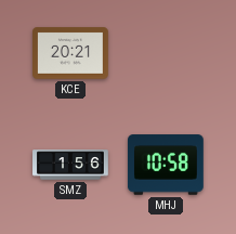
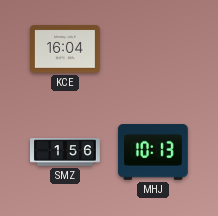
KCE: 20:21 -> 16:04 (66, 49)
MHJ: 10:58 -> 10:13 (153, 152)
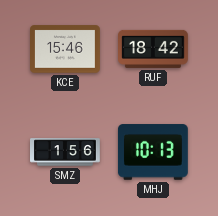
KCE: 16:04 -> 15:46 (66, 49)
RUF: none -> 18:42 (154, 49)
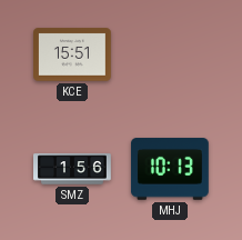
KCE: 15:46 -> 15:51 (73, 54)
RUF: 18:42 -> none (154, 49)
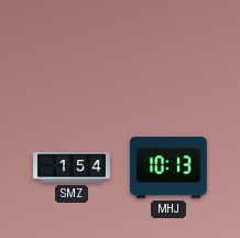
KCE: 15:51 -> none (73, 54)
SMZ: 1:56 -> 1:54 (72, 167)
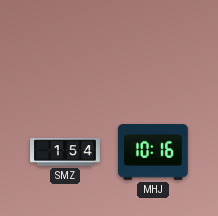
MHJ: 10:13 -> 10:16 (153, 152)
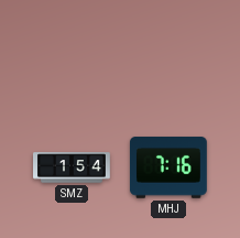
MHJ: 10:16 -> 7:16 (168, 167)
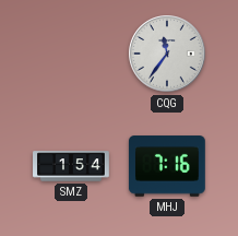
CQG: none -> 11:36 (167, 54)
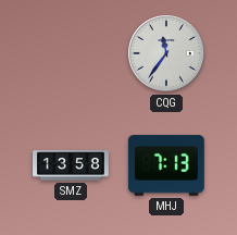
SMZ: 1:54 -> 13:58 (71, 165)
MHJ: 7:16 -> 7:13 (166, 165)
